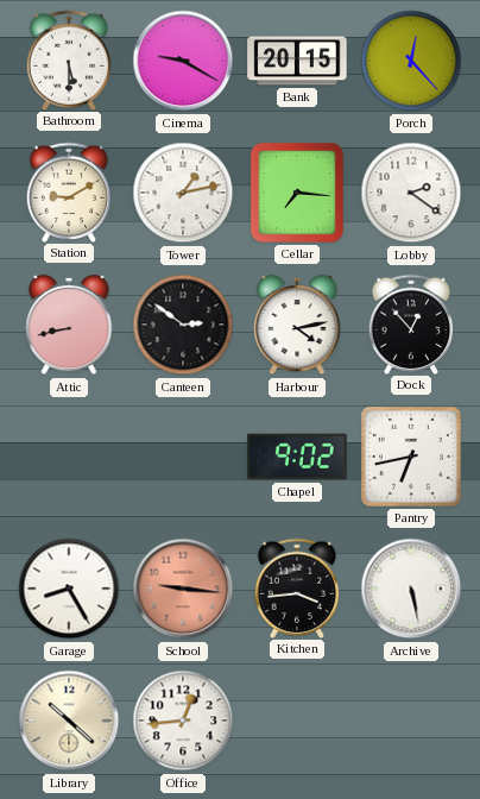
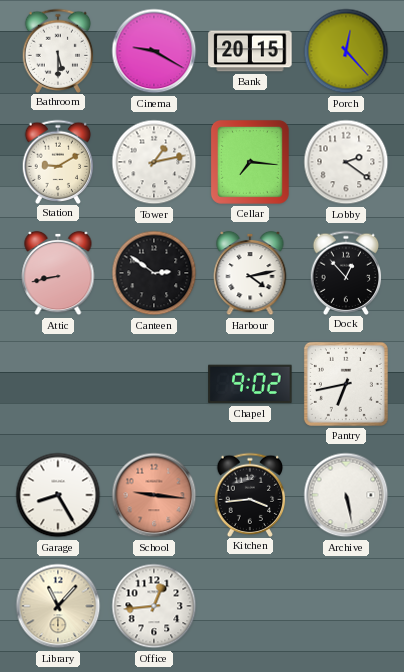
Library: 10:22 -> 11:07 (58, 606)
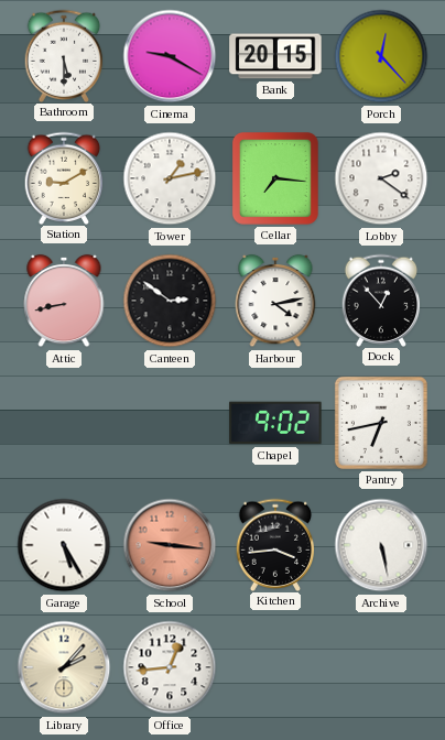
Garage: 8:25 -> 5:25 (64, 545)
Library: 11:07 -> 2:07 (64, 667)
